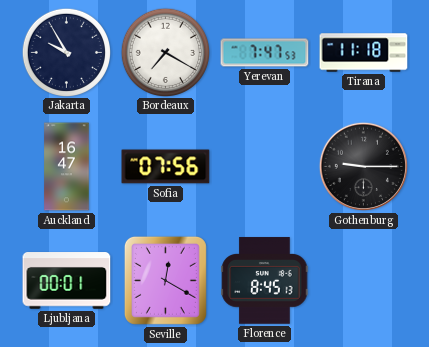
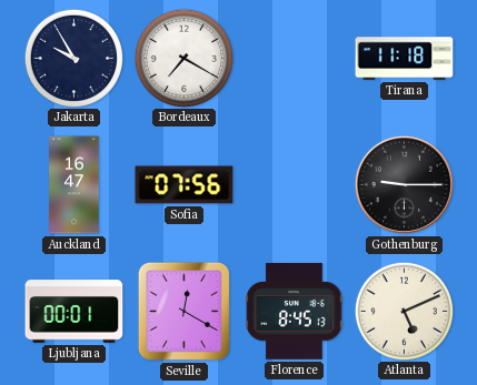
Yerevan: 7:47 -> none (265, 53)
Atlanta: none -> 5:11 (404, 311)
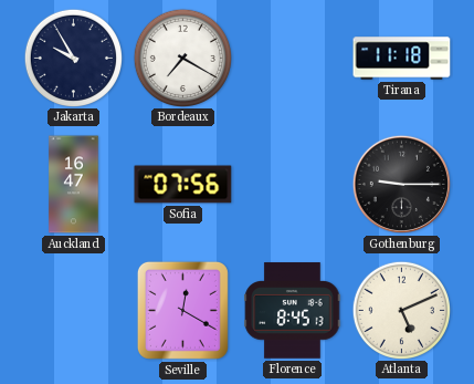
Ljubljana: 00:01 -> none (74, 312)
